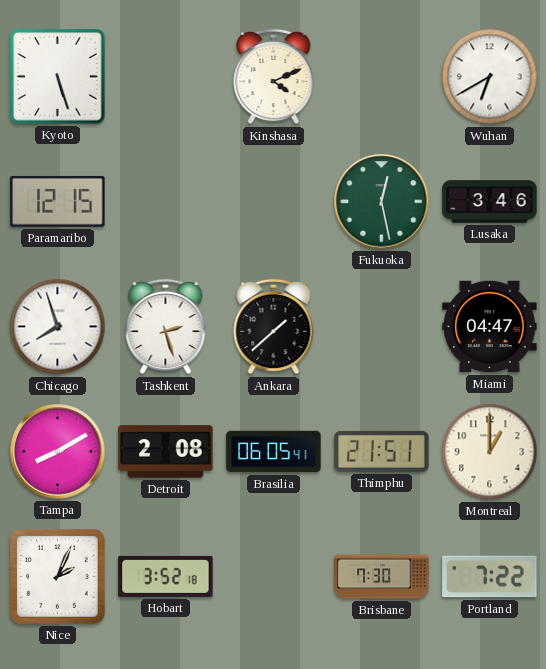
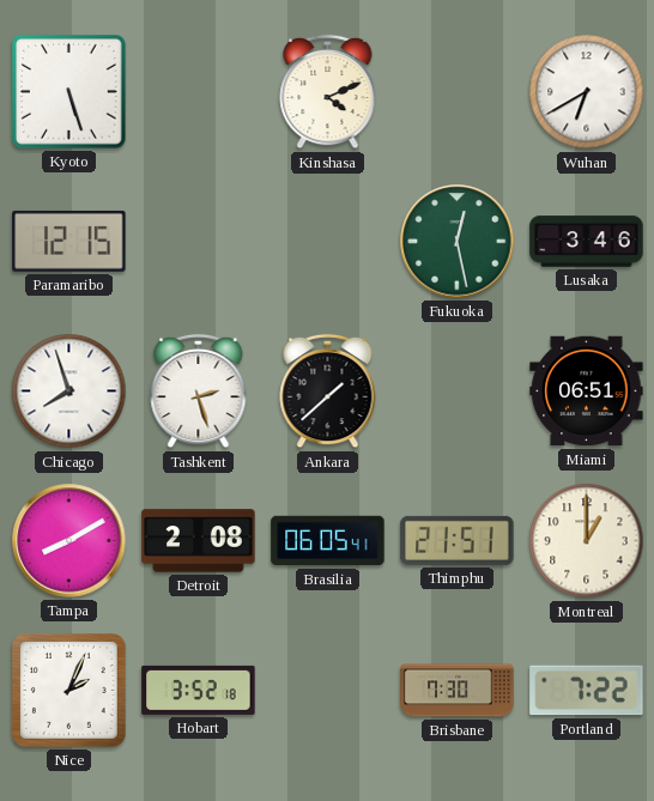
Miami: 04:47 -> 06:51 (587, 392)
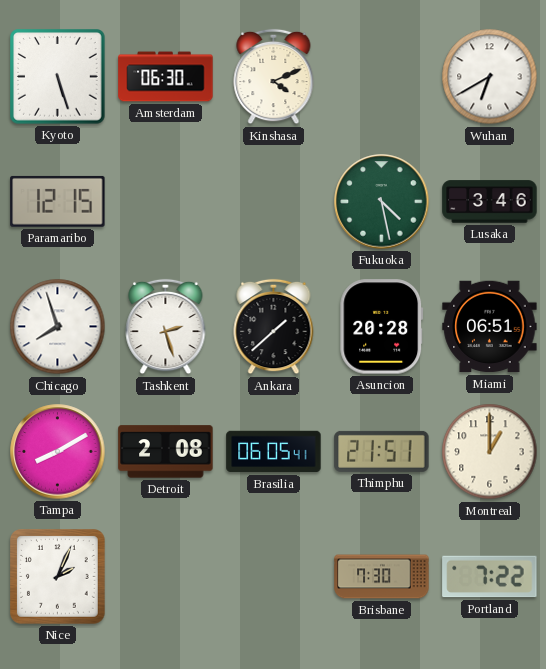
Amsterdam: none -> 06:30 (166, 77)
Fukuoka: 12:28 -> 4:28 (382, 202)
Asuncion: none -> 20:28 (382, 327)
Hobart: 3:52 -> none (199, 690)
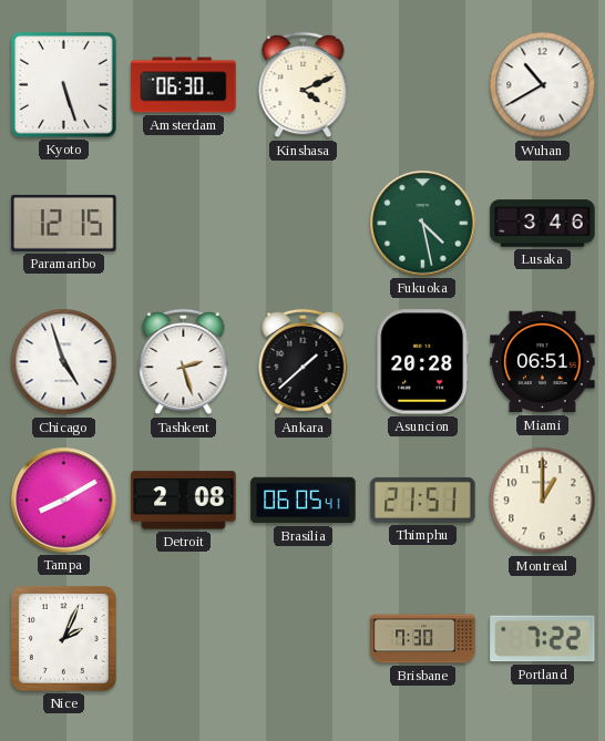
Wuhan: 6:40 -> 10:40 (543, 85)
Chicago: 7:57 -> 4:57 (64, 362)
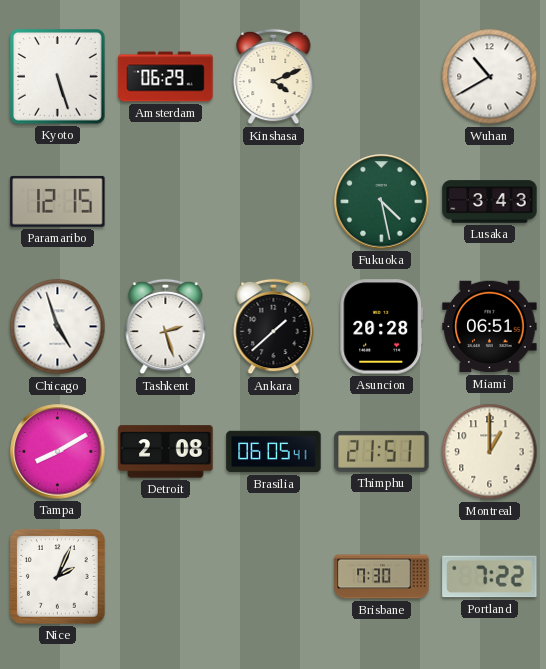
Amsterdam: 06:30 -> 06:29 (166, 77)
Lusaka: 3:46 -> 3:43 (490, 202)
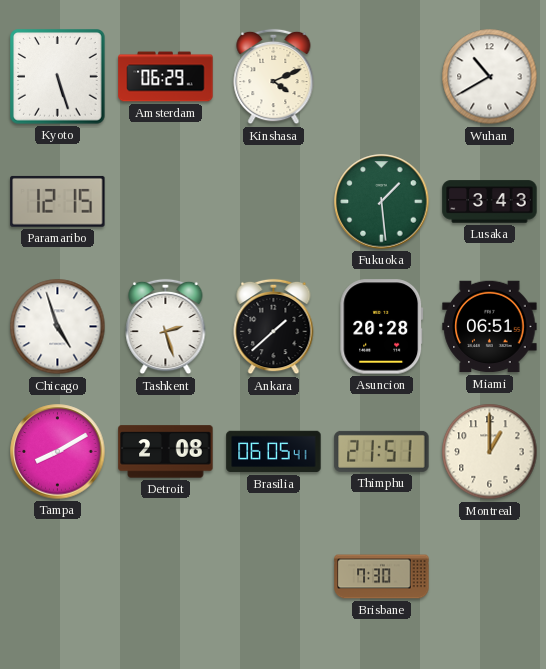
Fukuoka: 4:28 -> 1:29 (382, 202)
Nice: 2:04 -> none (58, 577)
Portland: 7:22 -> none (490, 577)
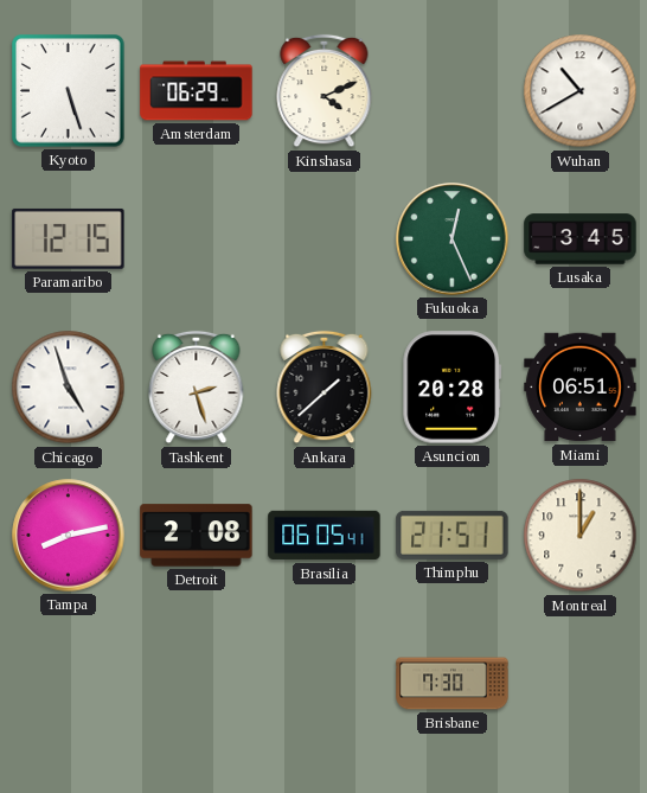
Fukuoka: 1:29 -> 12:26 (453, 239)
Lusaka: 3:43 -> 3:45 (581, 239)
Tampa: 8:10 -> 8:13 (69, 536)
